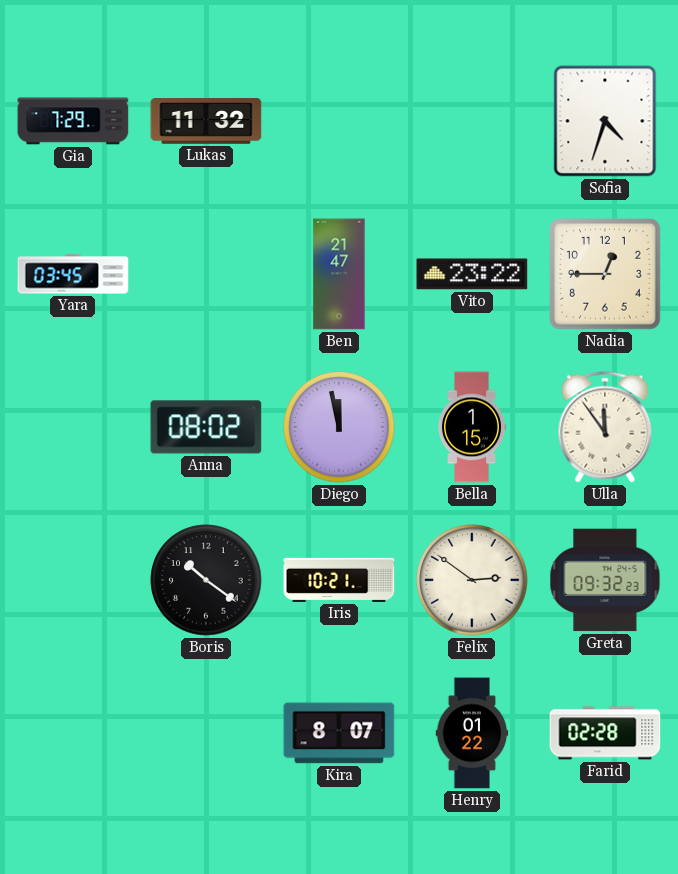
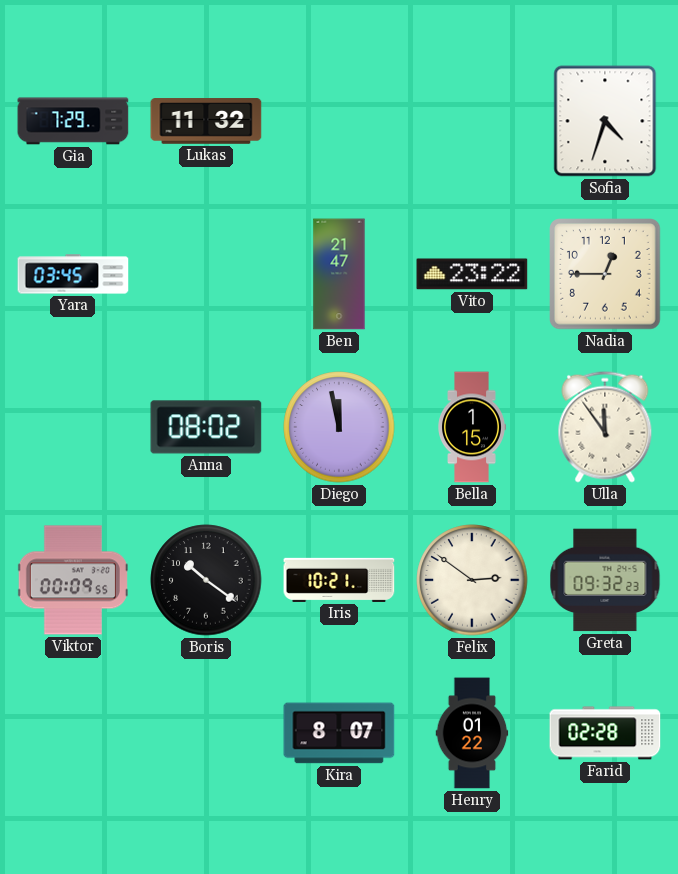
Viktor: none -> 00:09 (73, 580)
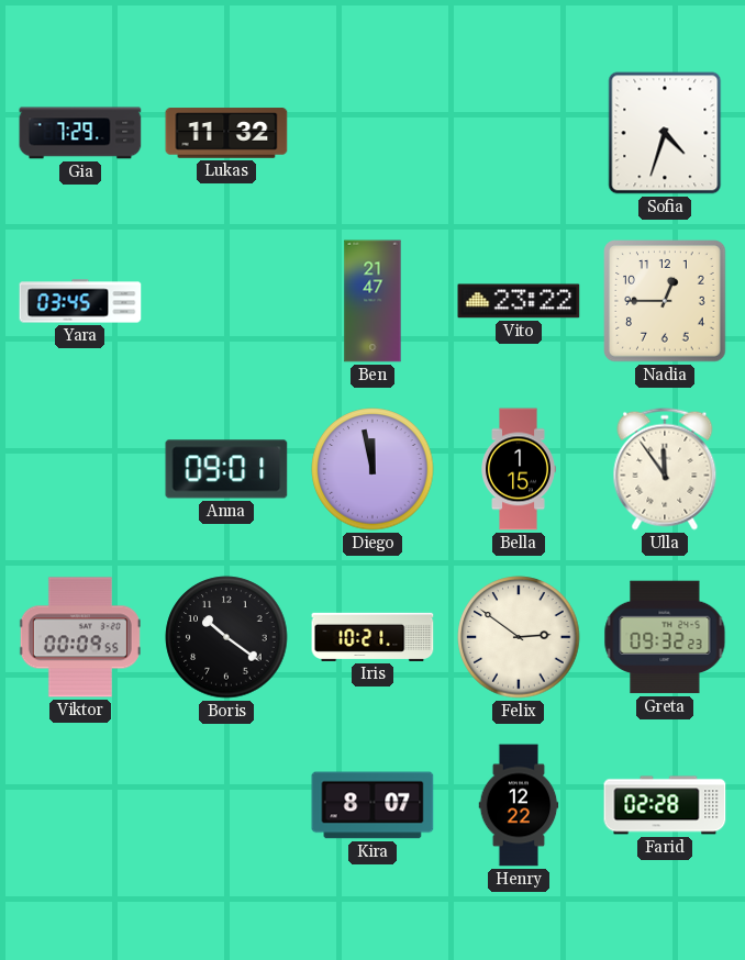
Anna: 08:02 -> 09:01 (226, 469)
Henry: 01:22 -> 12:22 (519, 805)
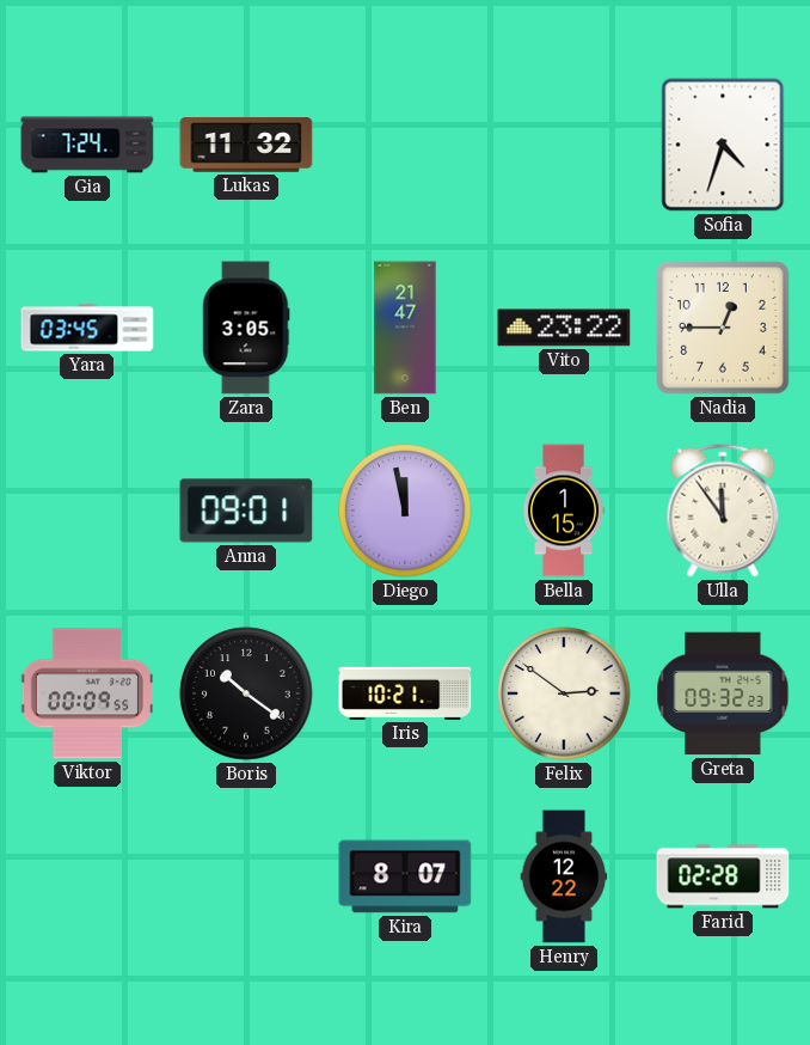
Gia: 7:29 -> 7:24 (87, 145)
Zara: none -> 3:05 (246, 328)
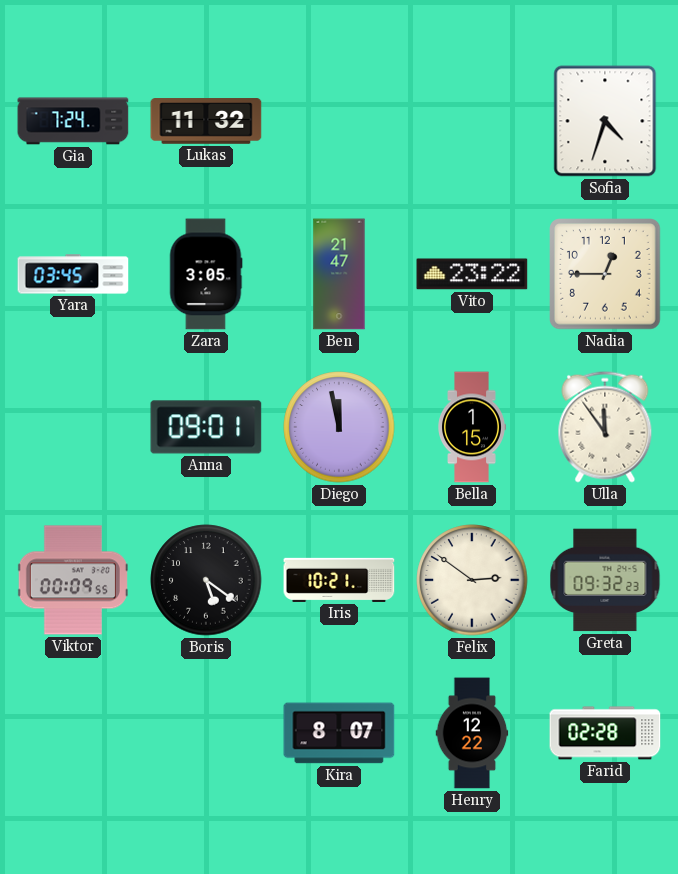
Boris: 10:21 -> 5:21 (206, 580)
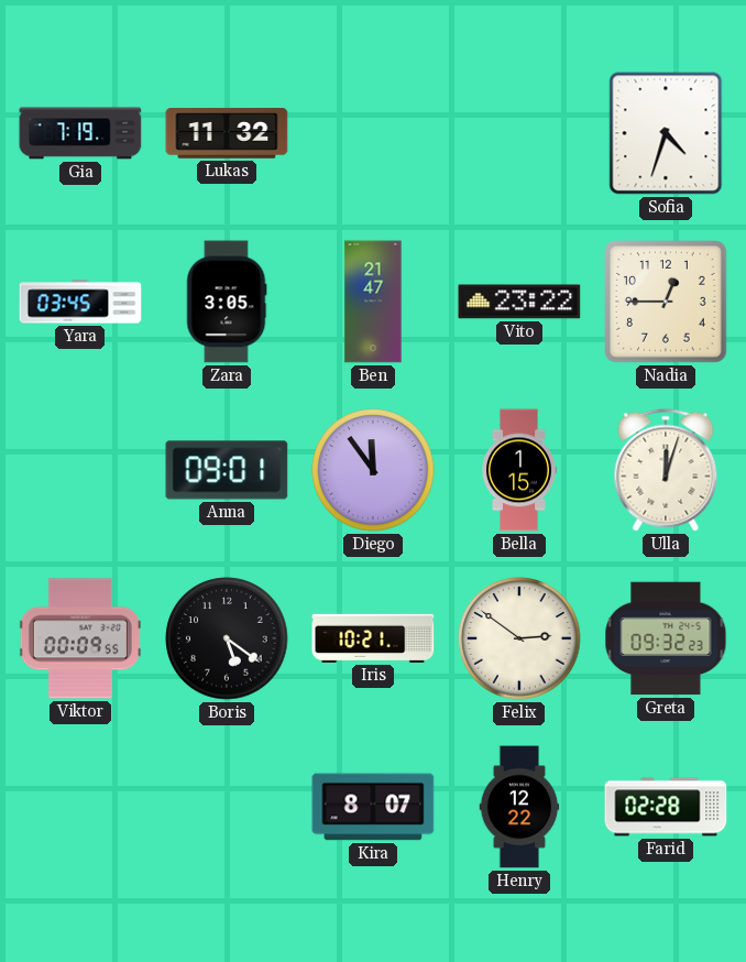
Gia: 7:24 -> 7:19 (80, 133)
Diego: 11:58 -> 11:54 (373, 470)
Ulla: 11:54 -> 12:03 (666, 470)
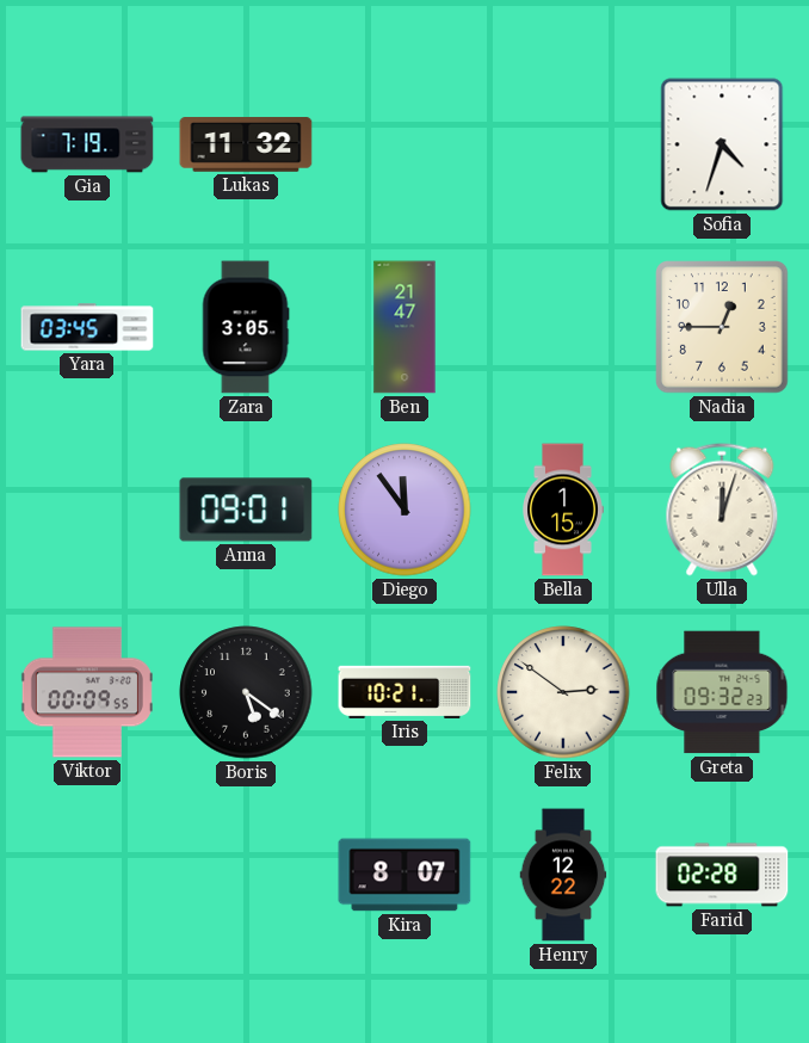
Vito: 23:22 -> none (519, 302)
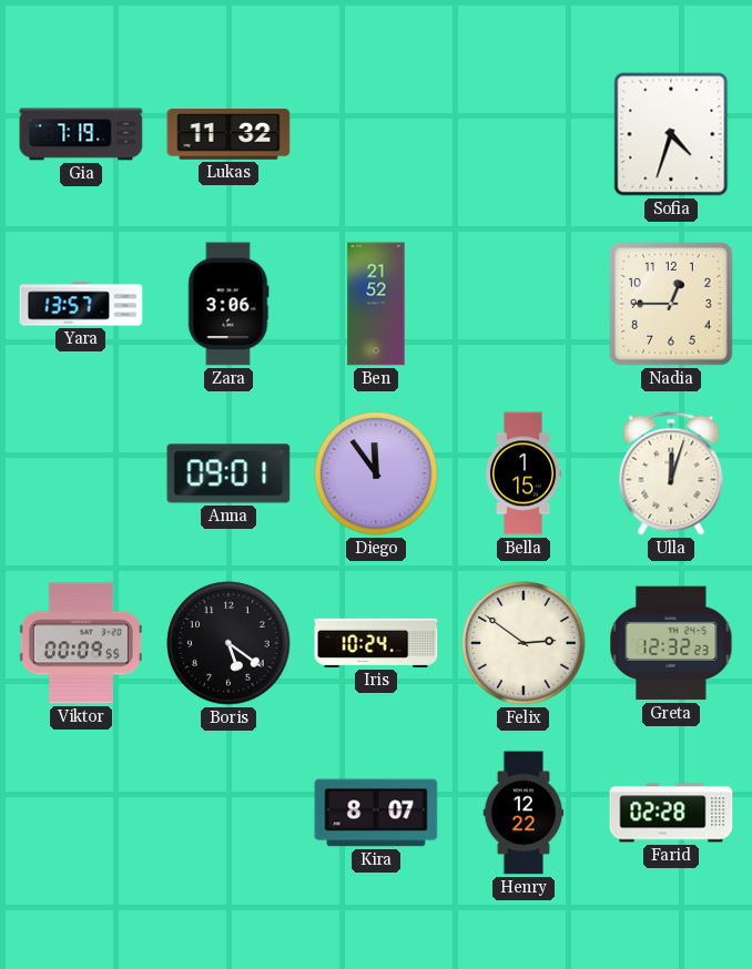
Yara: 03:45 -> 13:57 (81, 304)
Zara: 3:05 -> 3:06 (228, 304)
Ben: 21:47 -> 21:52 (376, 304)
Iris: 10:21 -> 10:24 (376, 643)
Greta: 09:32 -> 12:32 (671, 643)
